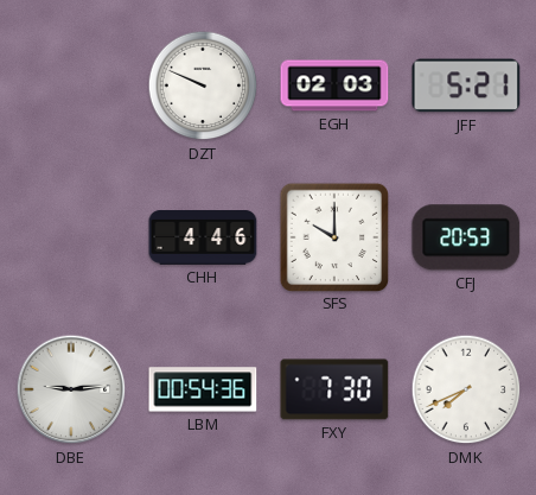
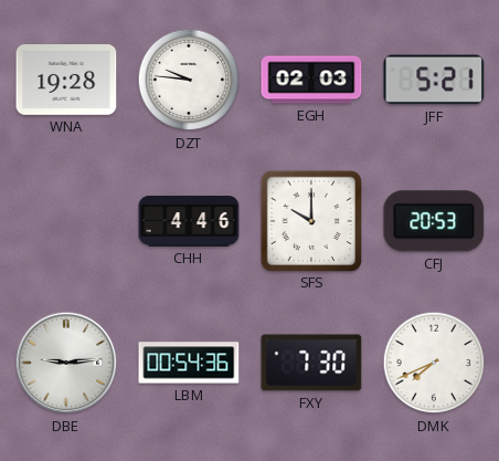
WNA: none -> 19:28 (66, 81)
DZT: 9:49 -> 9:46 (189, 80)
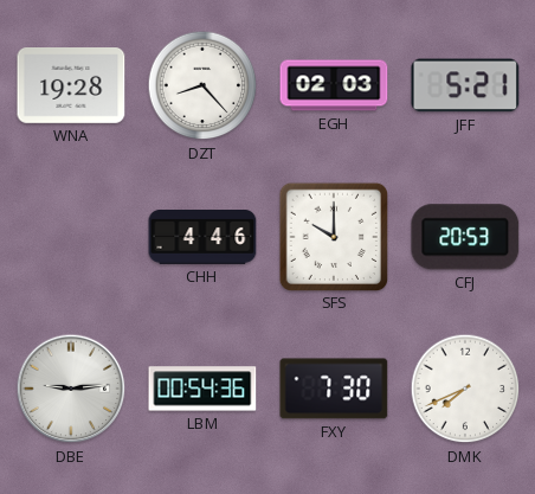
DZT: 9:46 -> 8:23 (202, 85)
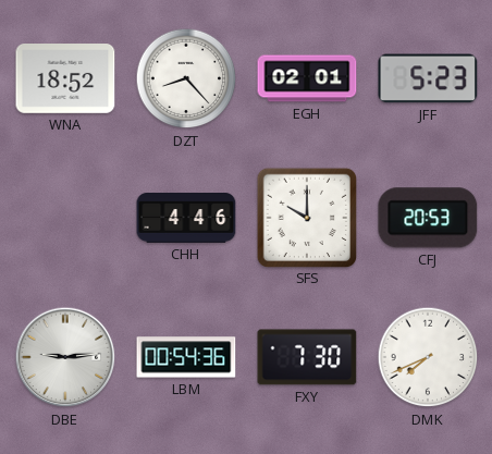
WNA: 19:28 -> 18:52 (65, 79)
EGH: 02:03 -> 02:01 (307, 78)
JFF: 5:21 -> 5:23 (428, 78)
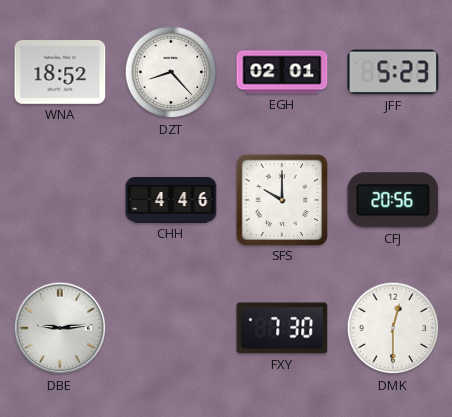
CFJ: 20:53 -> 20:56 (393, 200)
LBM: 00:54 -> none (186, 357)
DMK: 7:41 -> 12:30 (393, 328)
